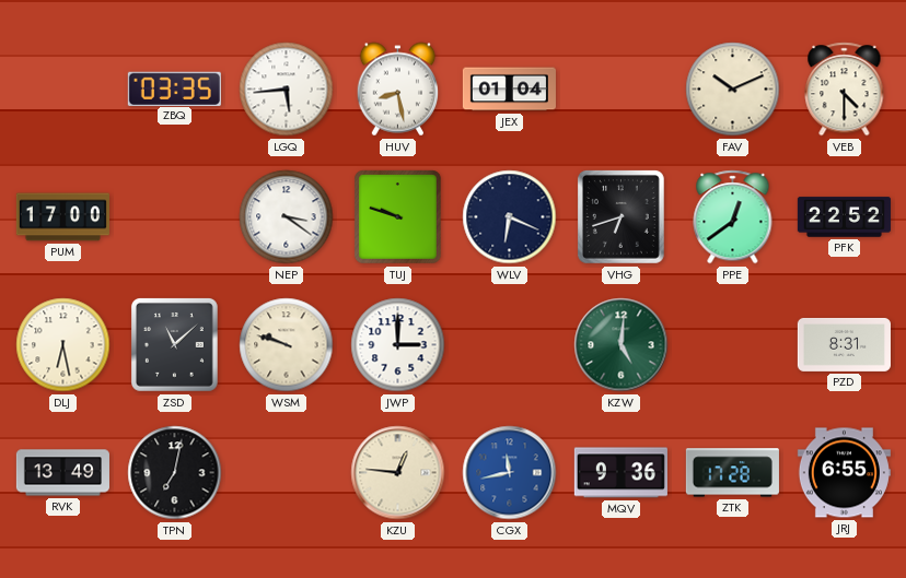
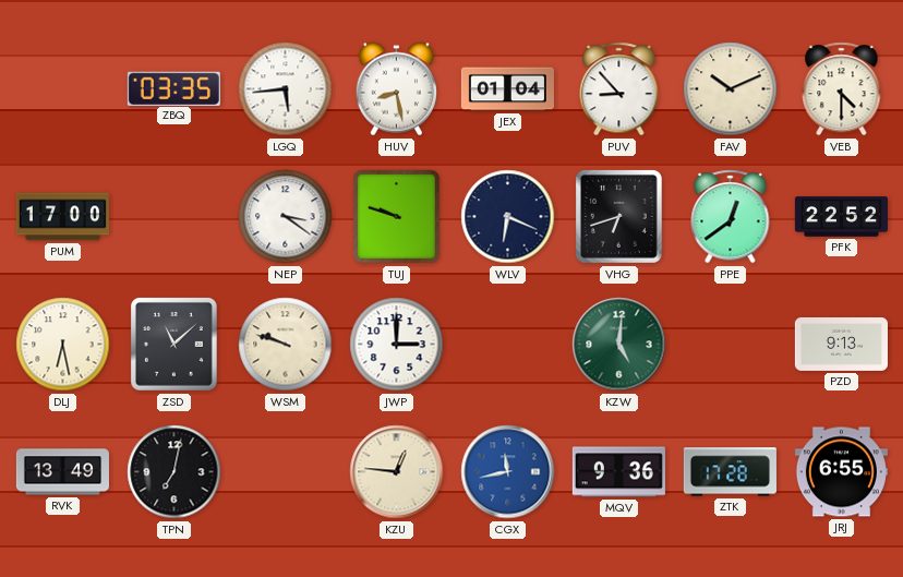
PUV: none -> 8:53 (619, 89)
PZD: 8:31 -> 9:13 (841, 344)
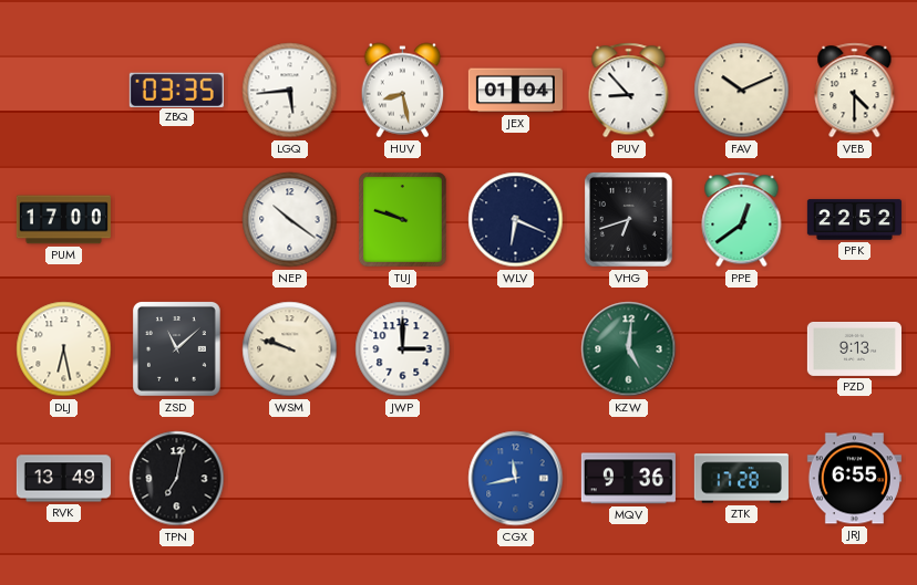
NEP: 3:21 -> 10:21 (290, 220)
KZU: 12:46 -> none (397, 472)
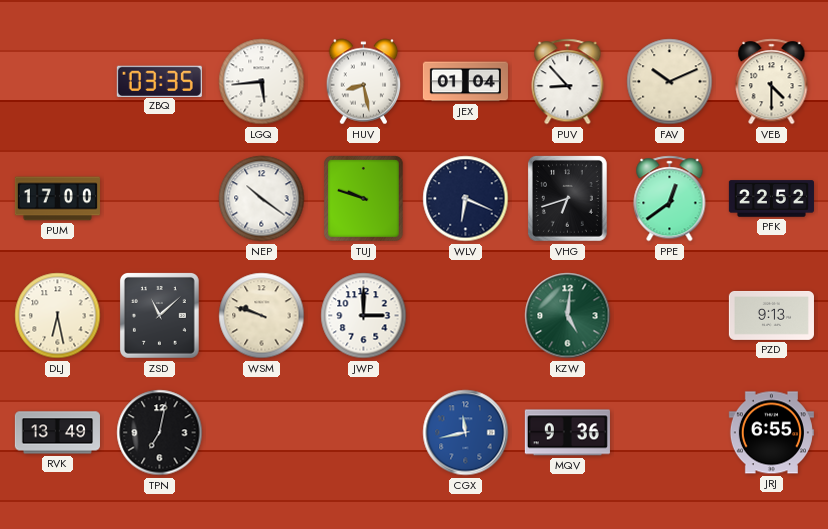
ZTK: 17:28 -> none (741, 479)
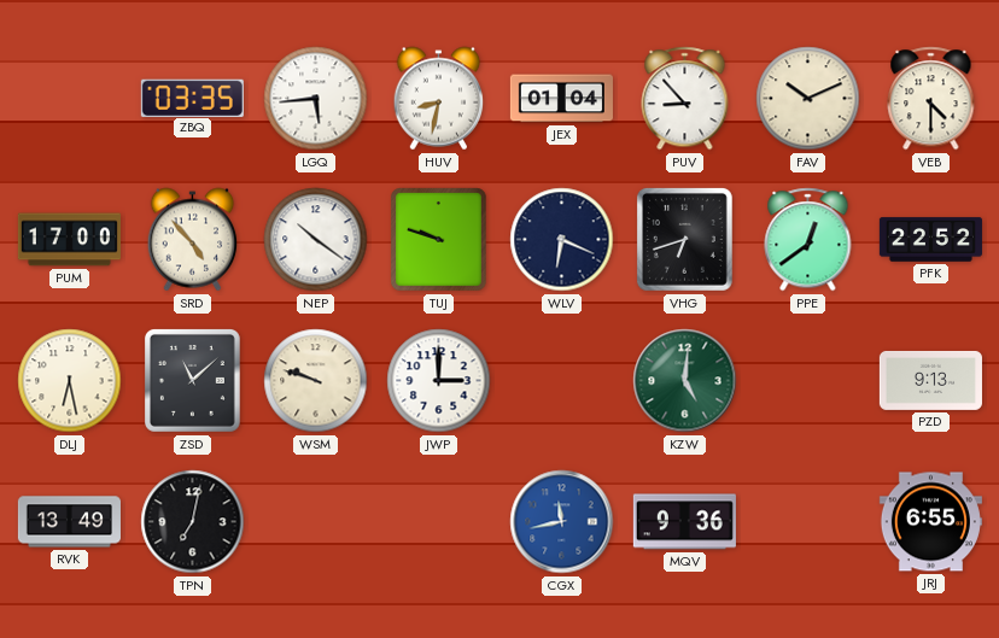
HUV: 8:28 -> 8:32 (439, 99)
SRD: none -> 4:53 (193, 240)
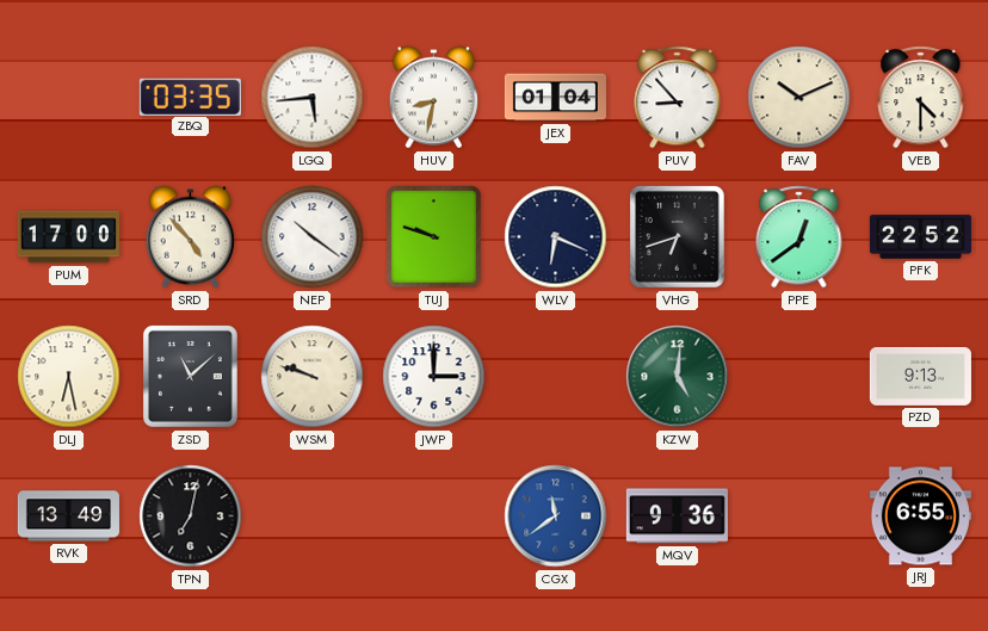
CGX: 11:43 -> 11:39 (556, 516)
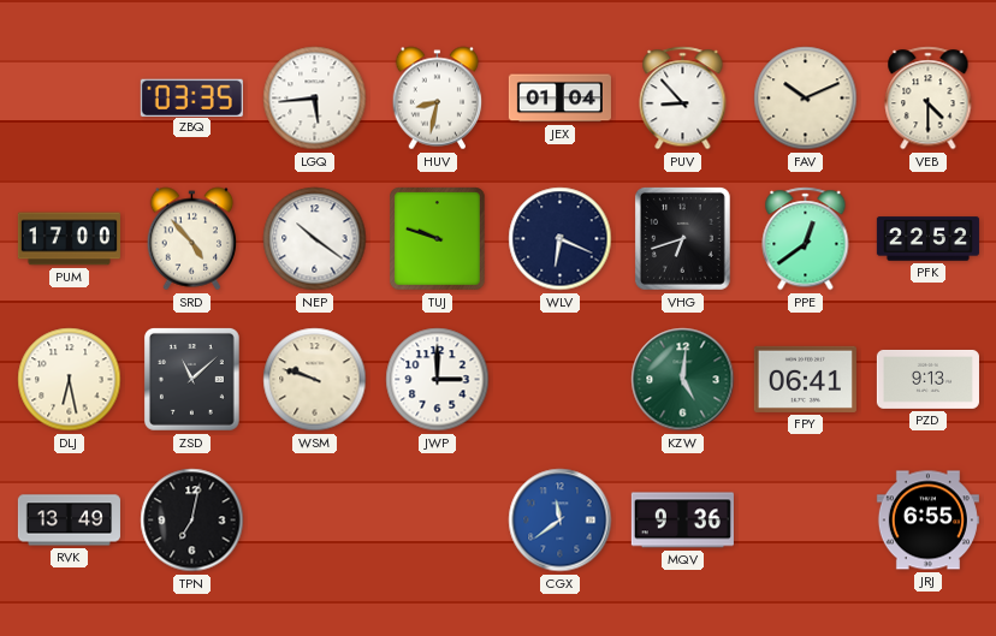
FPY: none -> 06:41 (805, 379)
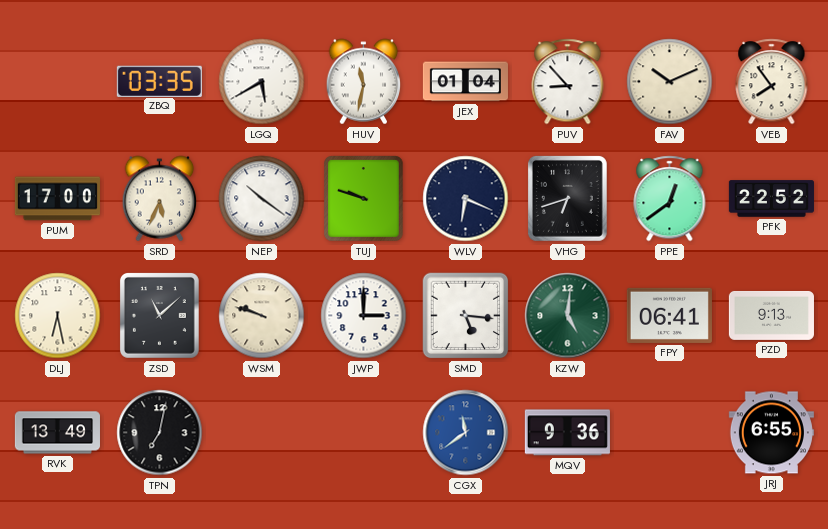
LGQ: 5:44 -> 5:40 (262, 82)
HUV: 8:32 -> 11:32 (364, 82)
VEB: 4:30 -> 7:54 (772, 82)
SRD: 4:53 -> 5:34 (160, 199)
SMD: none -> 5:16 (466, 316)
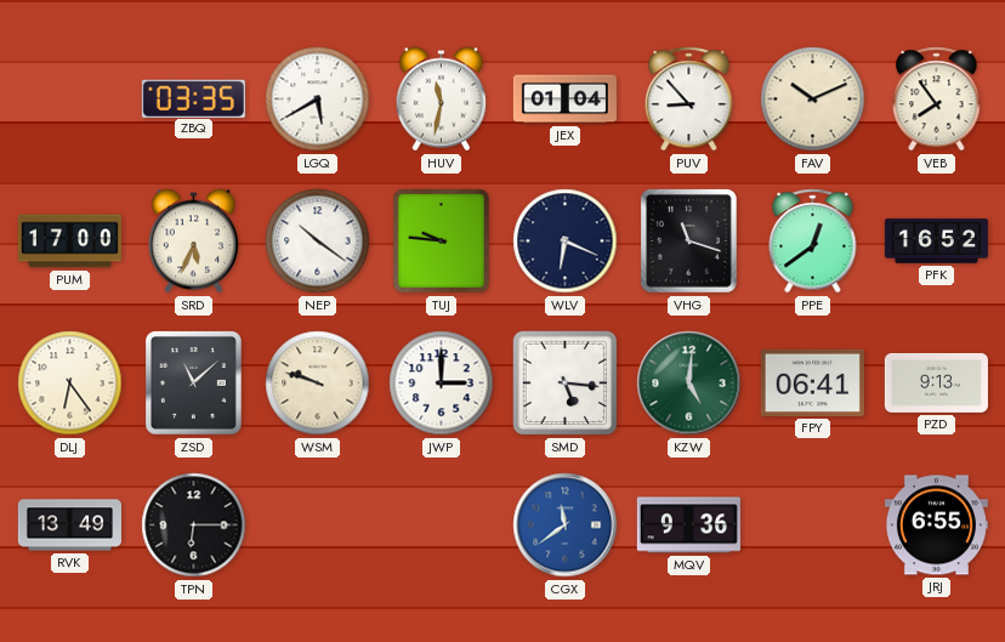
TUJ: 9:48 -> 9:46 (442, 242)
VHG: 6:42 -> 11:18 (688, 242)
PFK: 22:52 -> 16:52 (936, 242)
DLJ: 6:28 -> 6:24 (70, 384)
TPN: 7:02 -> 6:15 (194, 525)
